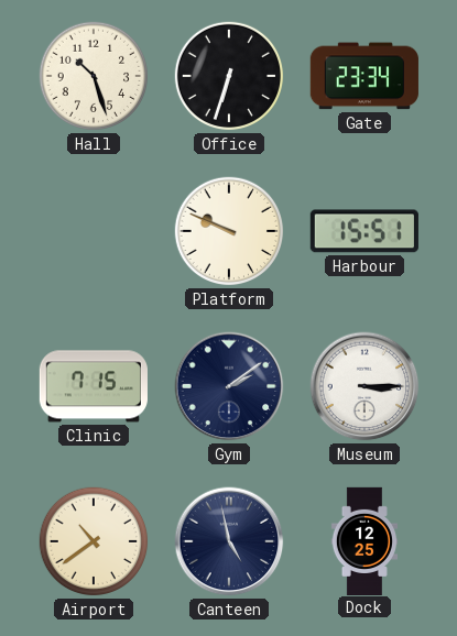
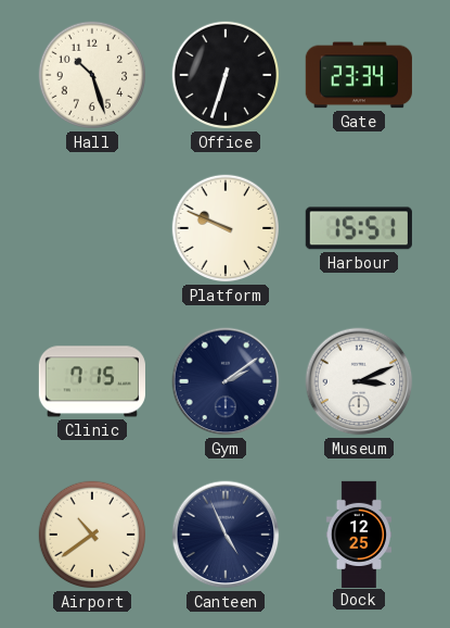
Museum: 3:15 -> 3:11 (359, 381)
Canteen: 4:58 -> 4:56 (226, 535)
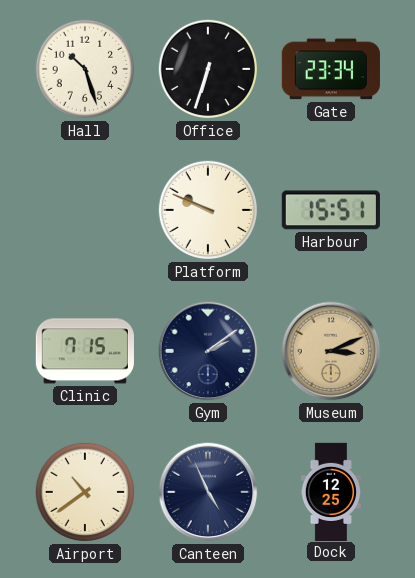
Museum dial: white -> champagne (331, 351)
